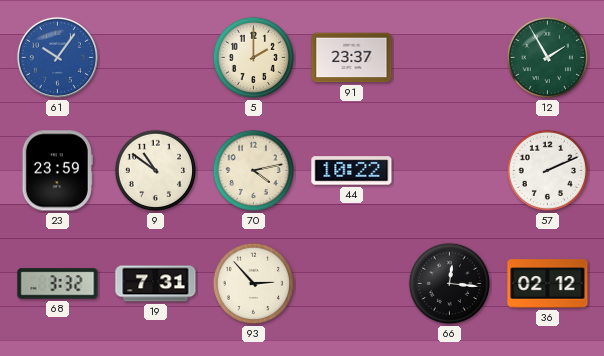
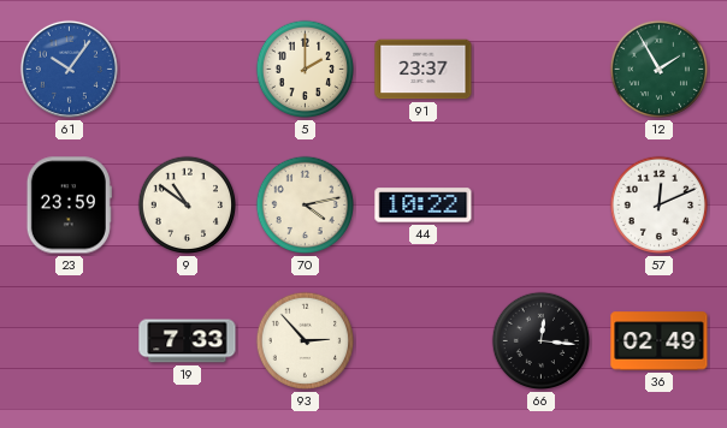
57: 2:11 -> 12:11 (660, 206)
68: 3:32 -> none (58, 284)
19: 7:31 -> 7:33 (188, 341)
36: 02:12 -> 02:49 (660, 341)
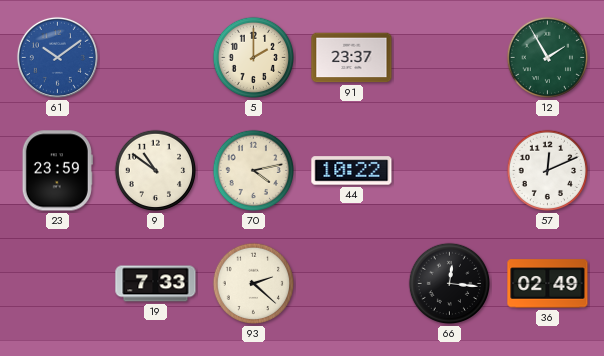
61: 10:06 -> 10:09 (57, 57)
93: 2:53 -> 2:22 (254, 284)
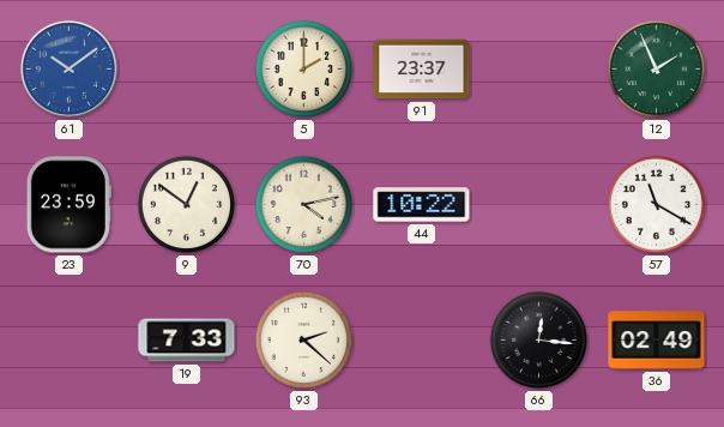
12: 1:55 -> 1:56 (657, 70)
9: 10:51 -> 12:51 (187, 205)
57: 12:11 -> 11:20 (657, 205)
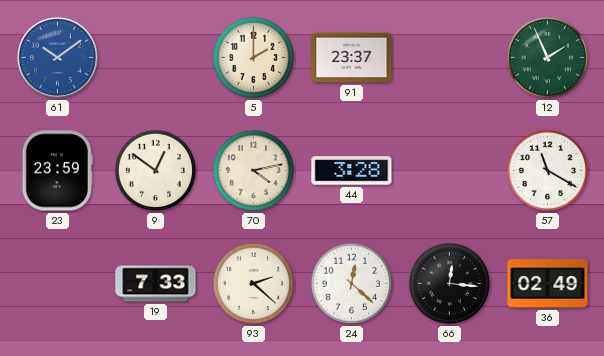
44: 10:22 -> 3:28 (352, 171)
24: none -> 12:22 (352, 284)
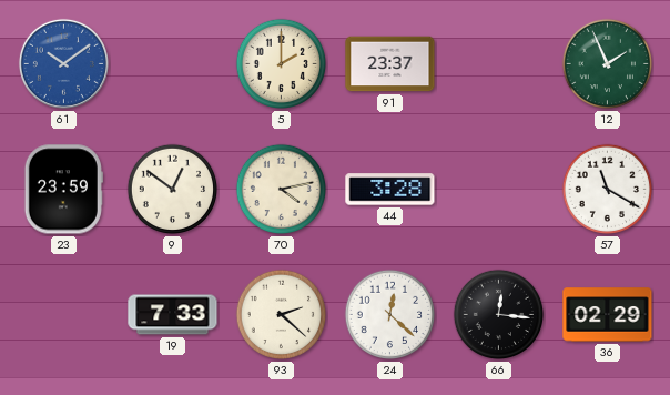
36: 02:49 -> 02:29 (608, 315)
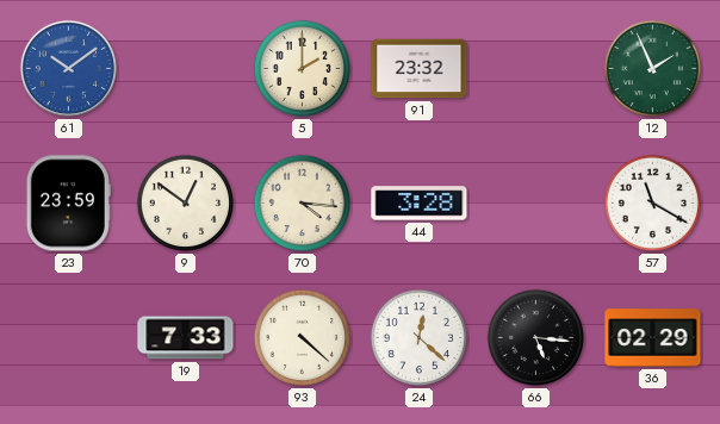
91: 23:37 -> 23:32 (420, 69)
70: 4:13 -> 4:16 (303, 204)
93: 2:22 -> 4:22 (303, 338)
66: 12:16 -> 5:16 (536, 338)
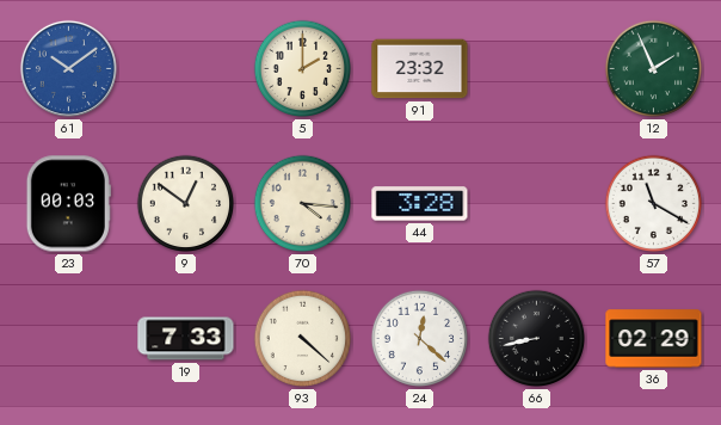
23: 23:59 -> 00:03 (68, 204)
66: 5:16 -> 8:43 (537, 339)
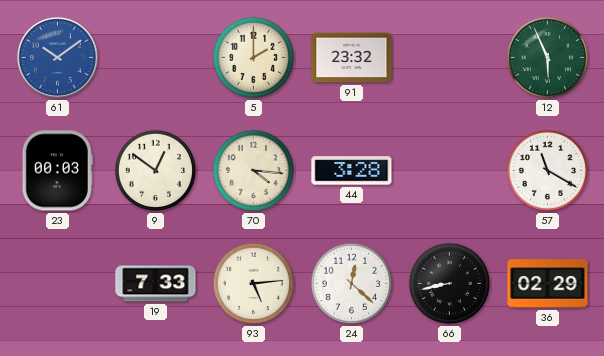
12: 1:56 -> 5:56 (548, 58)
93: 4:22 -> 5:14 (254, 284)
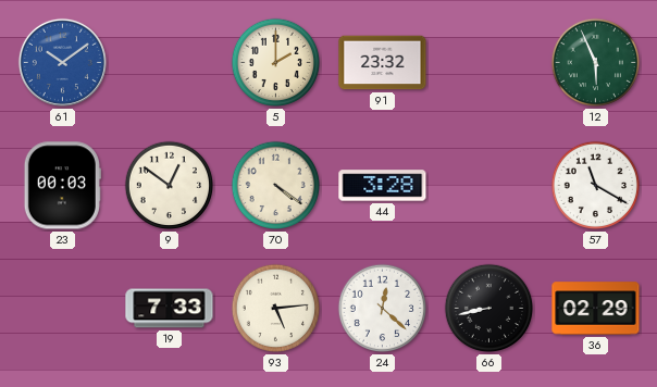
70: 4:16 -> 4:21 (276, 186)
